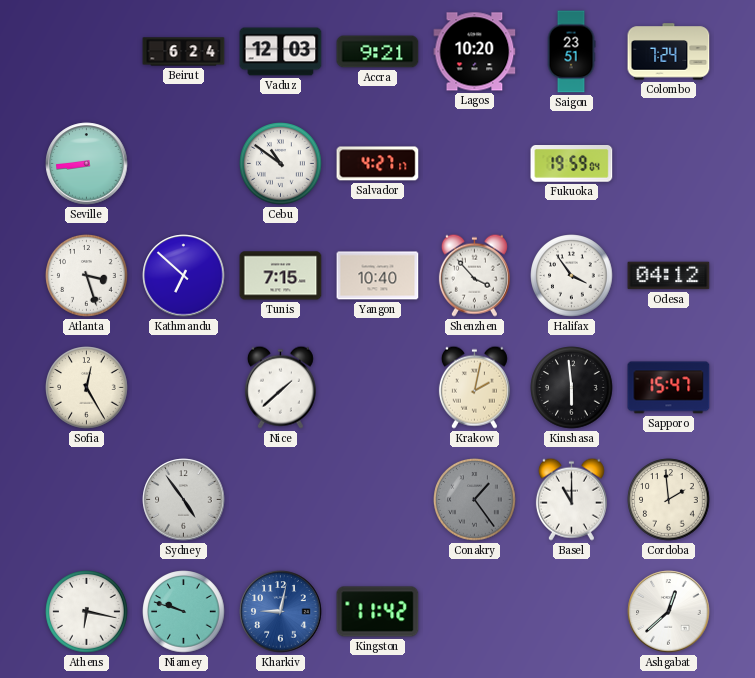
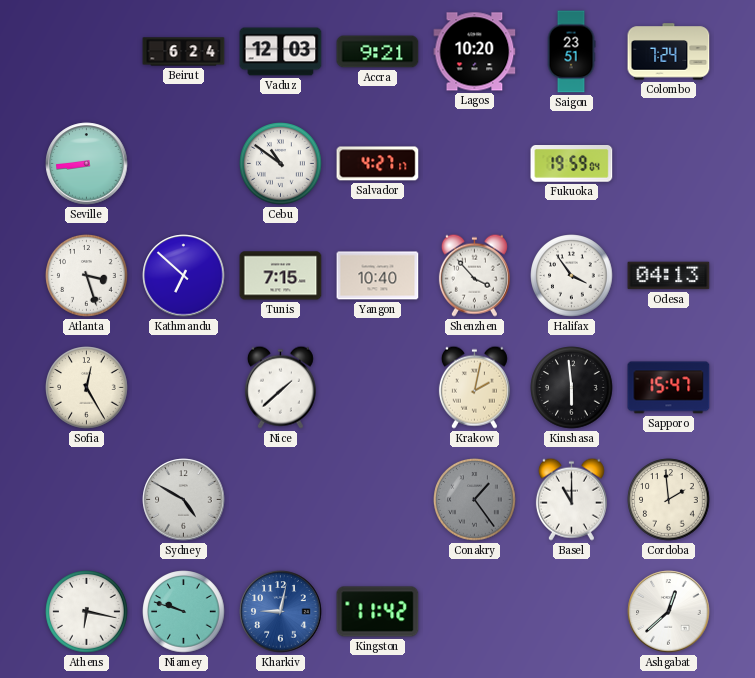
Odesa: 04:12 -> 04:13 (669, 276)
Sydney: 4:54 -> 4:50 (184, 500)
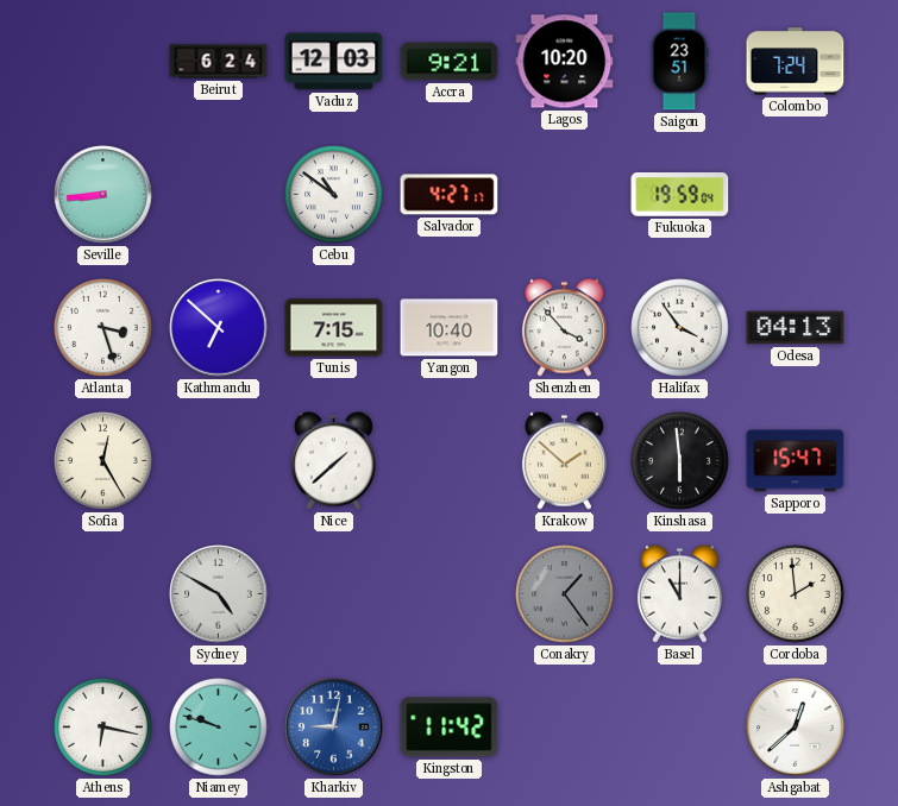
Krakow: 2:02 -> 1:52 (564, 460)
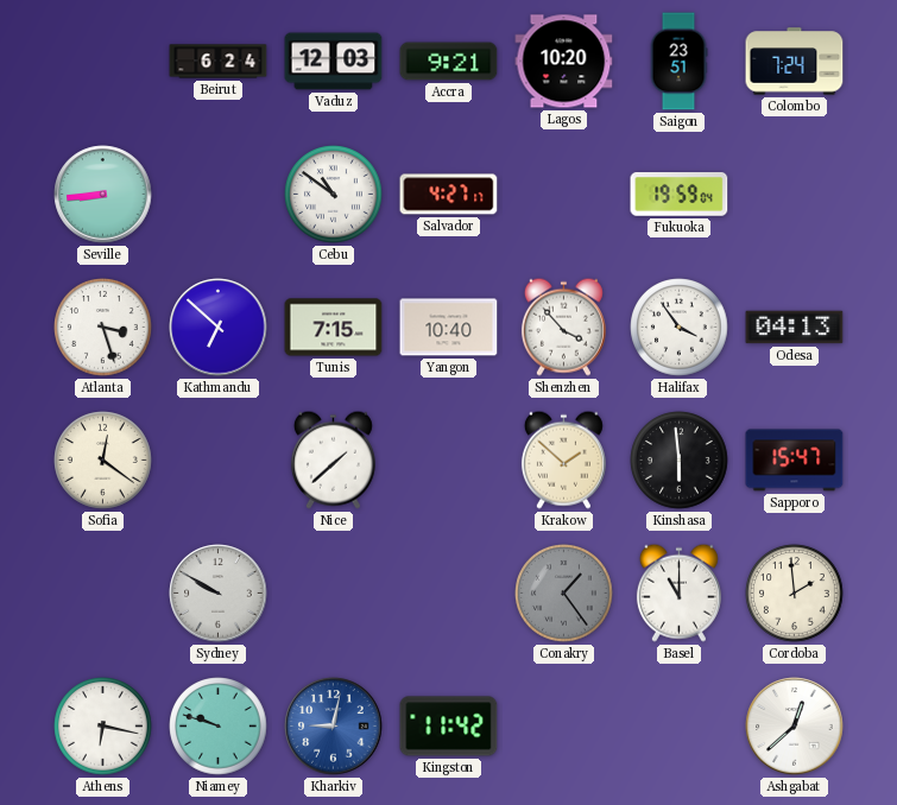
Sofia: 12:25 -> 12:21 (103, 461)
Sydney: 4:50 -> 9:50 (219, 594)
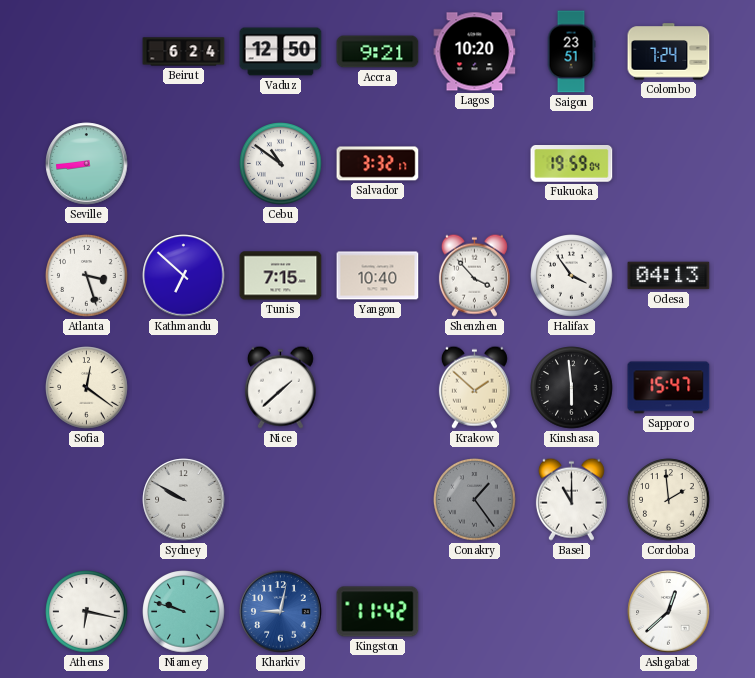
Vaduz: 12:03 -> 12:50 (281, 52)
Salvador: 4:27 -> 3:32 (378, 164)
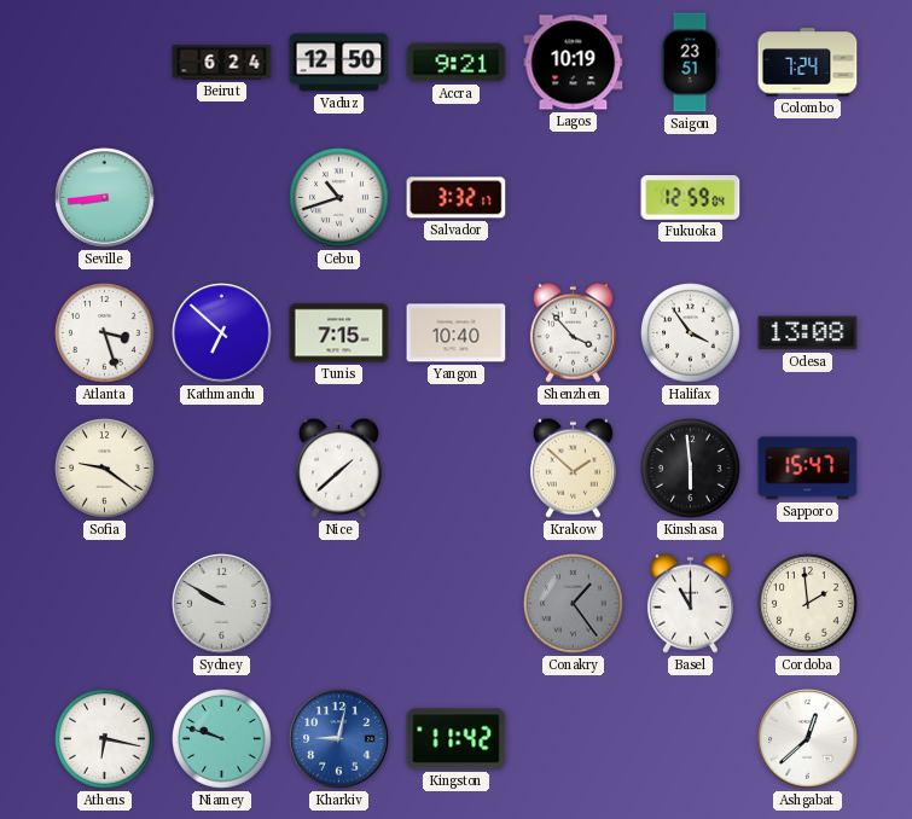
Lagos: 10:20 -> 10:19 (574, 63)
Cebu: 10:51 -> 10:42 (339, 198)
Fukuoka: 19:59 -> 12:59 (691, 198)
Odesa: 04:13 -> 13:08 (808, 333)
Sofia: 12:21 -> 9:21 (105, 469)
